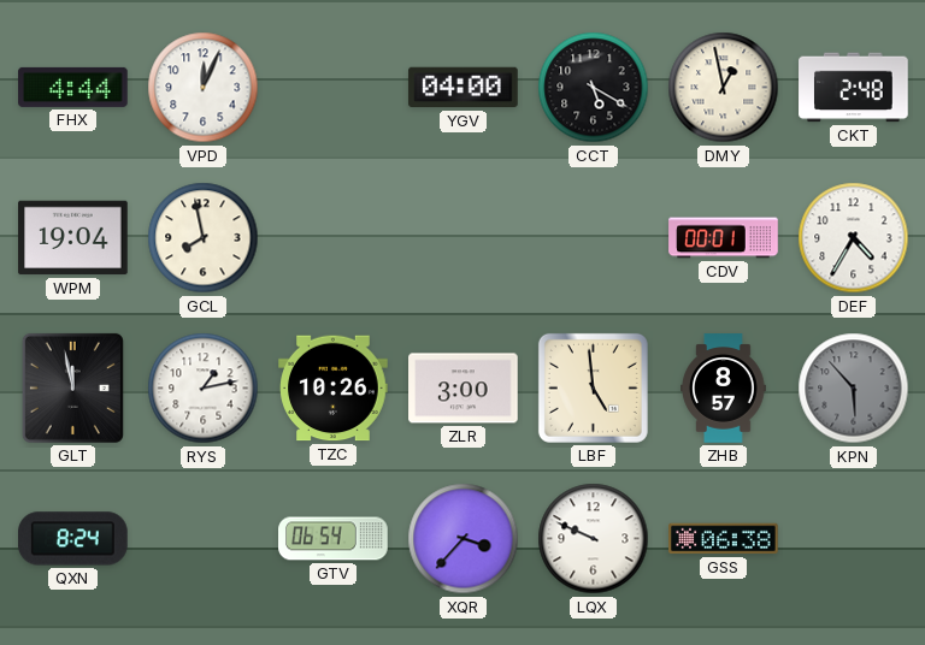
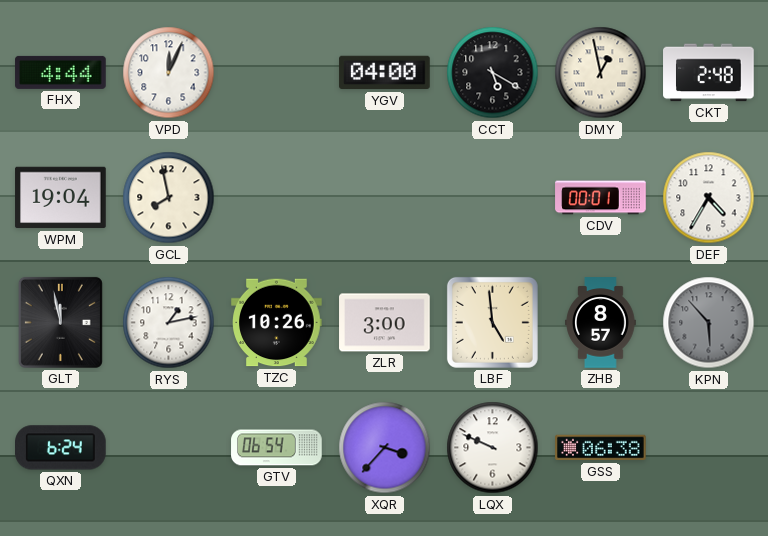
QXN: 8:24 -> 6:24 (61, 448)
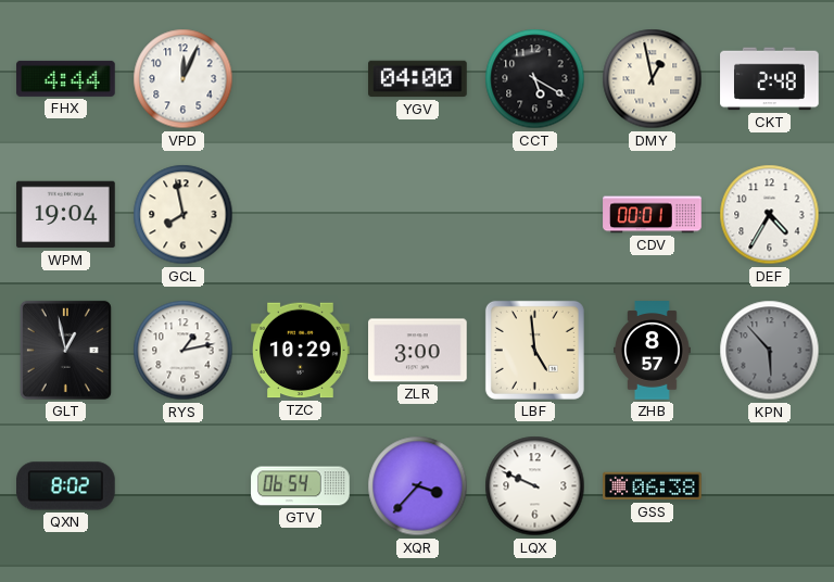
GLT: 11:58 -> 12:58 (65, 350)
TZC: 10:26 -> 10:29 (301, 351)
QXN: 6:24 -> 8:02 (66, 486)
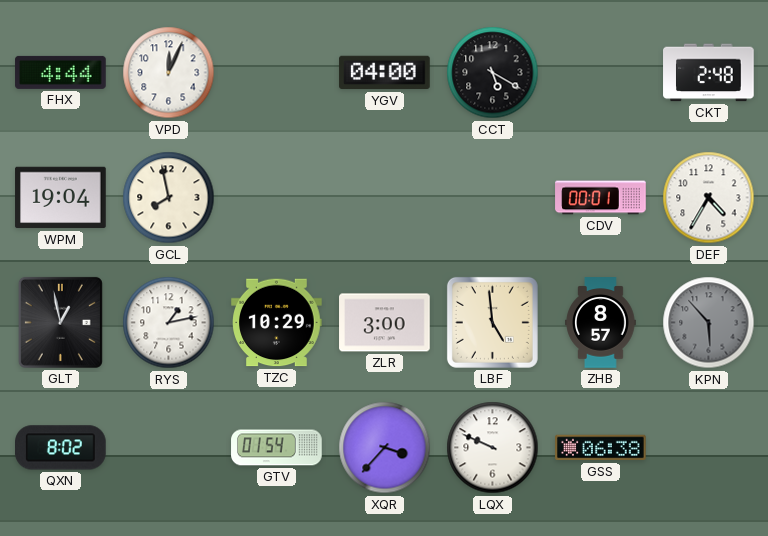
DMY: 12:58 -> none (653, 79)
GTV: 06:54 -> 01:54 (277, 448)
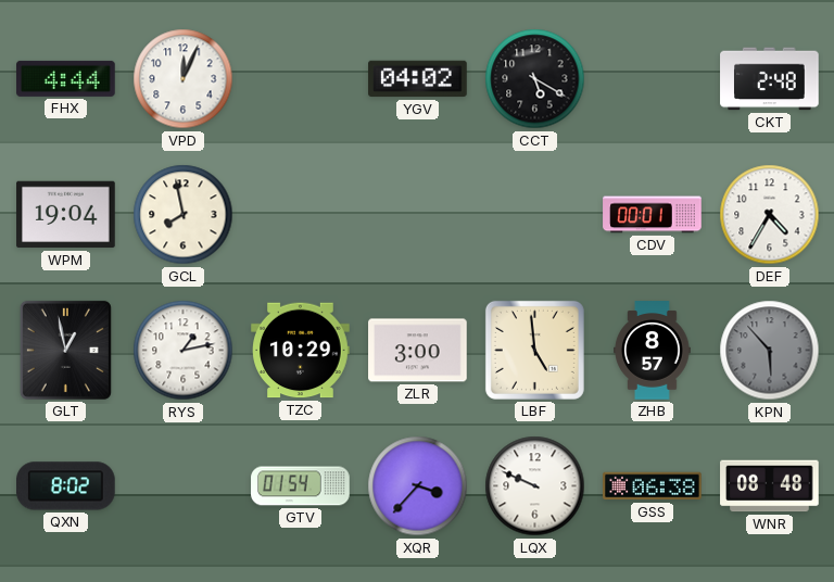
YGV: 04:00 -> 04:02 (418, 79)
WNR: none -> 08:48 (770, 486)
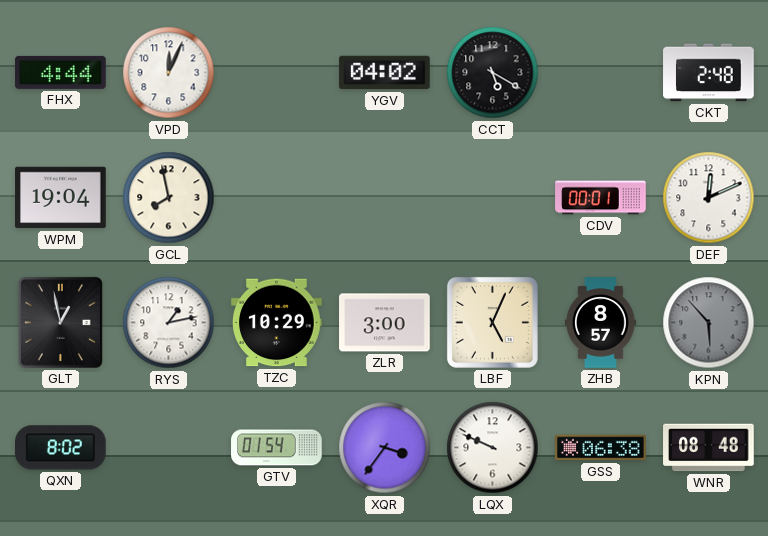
DEF: 4:35 -> 12:11 (709, 198)
LBF: 4:59 -> 5:04 (492, 322)
XQR: 3:37 -> 3:36 (385, 448)
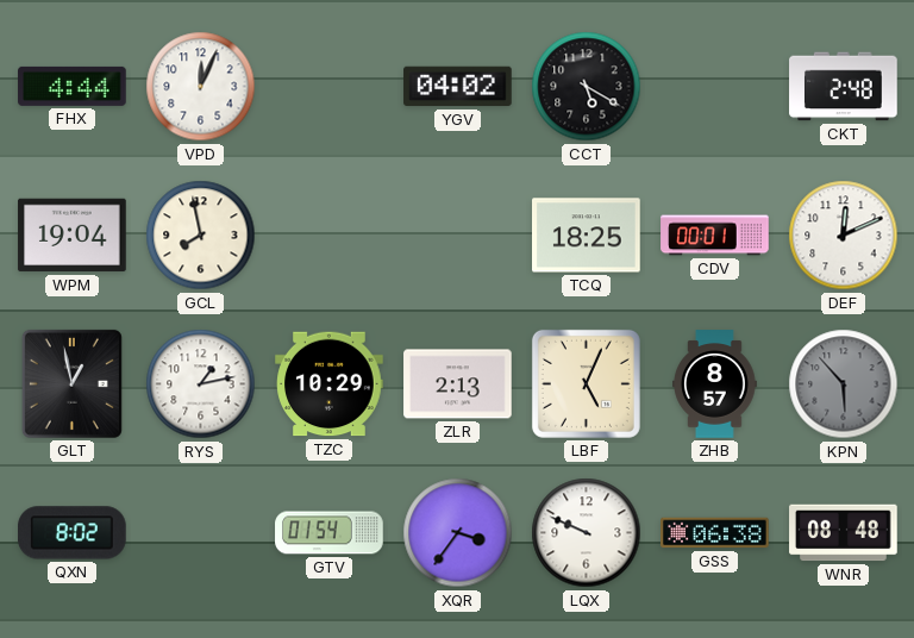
TCQ: none -> 18:25 (587, 236)
ZLR: 3:00 -> 2:13 (458, 384)
